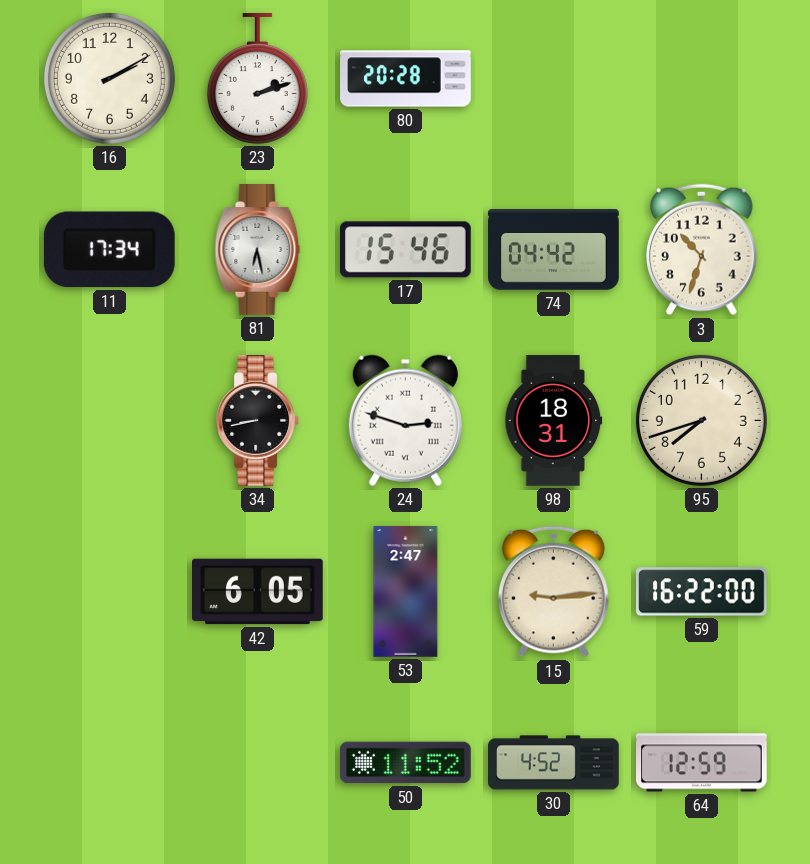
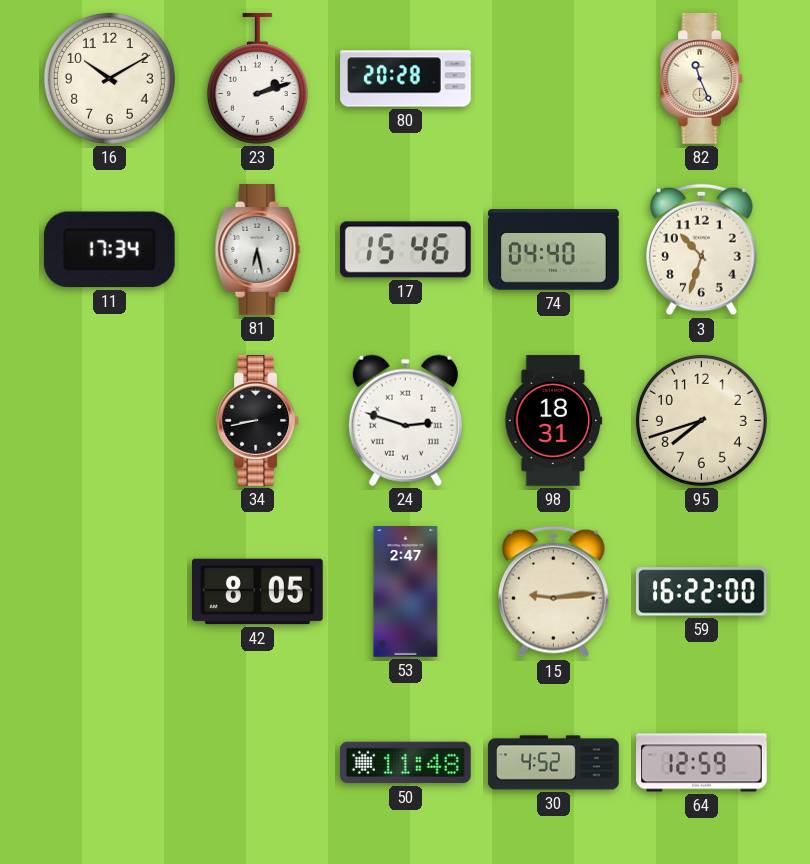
16: 2:10 -> 10:10 (109, 78)
82: none -> 11:26 (701, 79)
74: 04:42 -> 04:40 (554, 250)
42: 6:05 -> 8:05 (258, 592)
50: 11:52 -> 11:48 (406, 763)
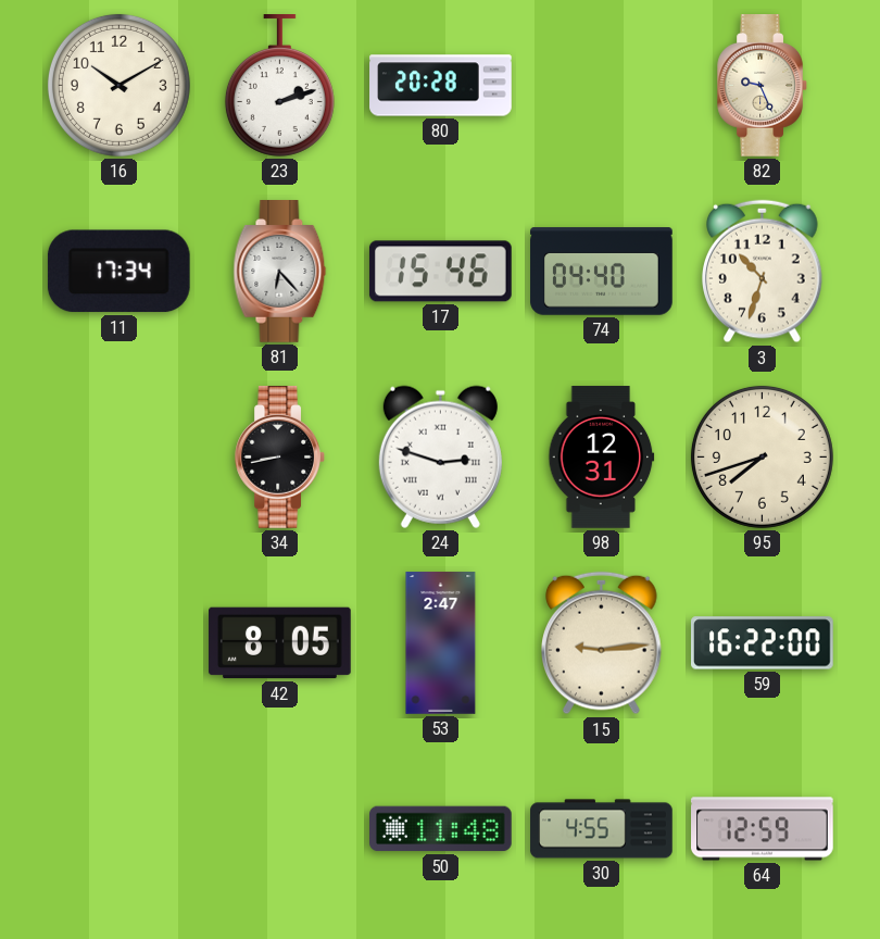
82: 11:26 -> 9:26 (762, 86)
81: 6:28 -> 6:23 (280, 272)
98: 18:31 -> 12:31 (602, 458)
30: 4:52 -> 4:55 (602, 829)
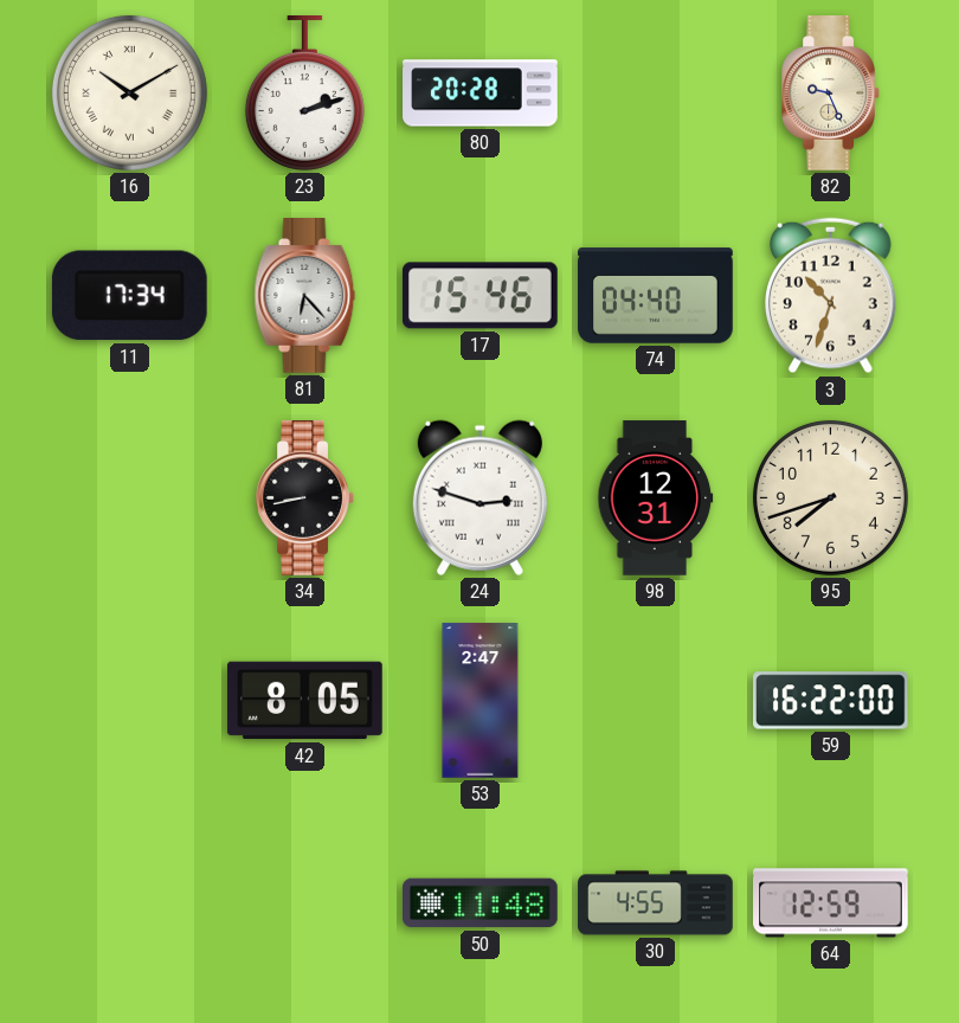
16 numerals: Arabic -> Roman (129, 92)
15: 9:14 -> none (602, 643)
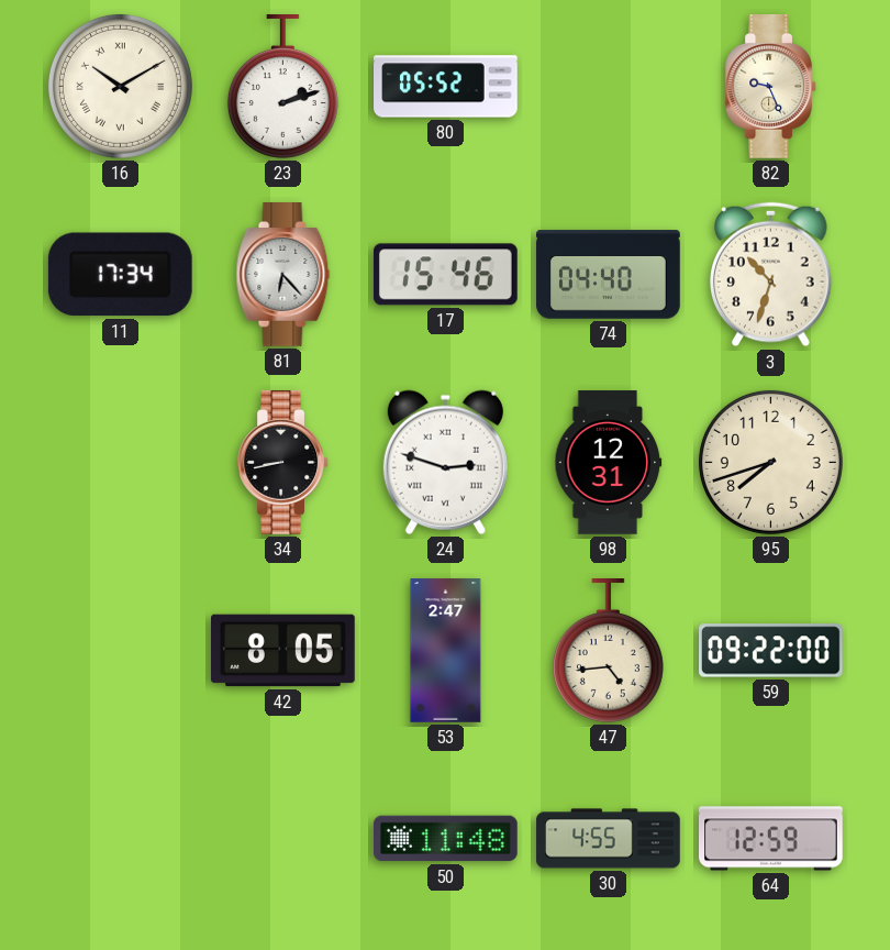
80: 20:28 -> 05:52 (446, 87)
47: none -> 4:44 (608, 651)
59: 16:22 -> 09:22 (771, 651)
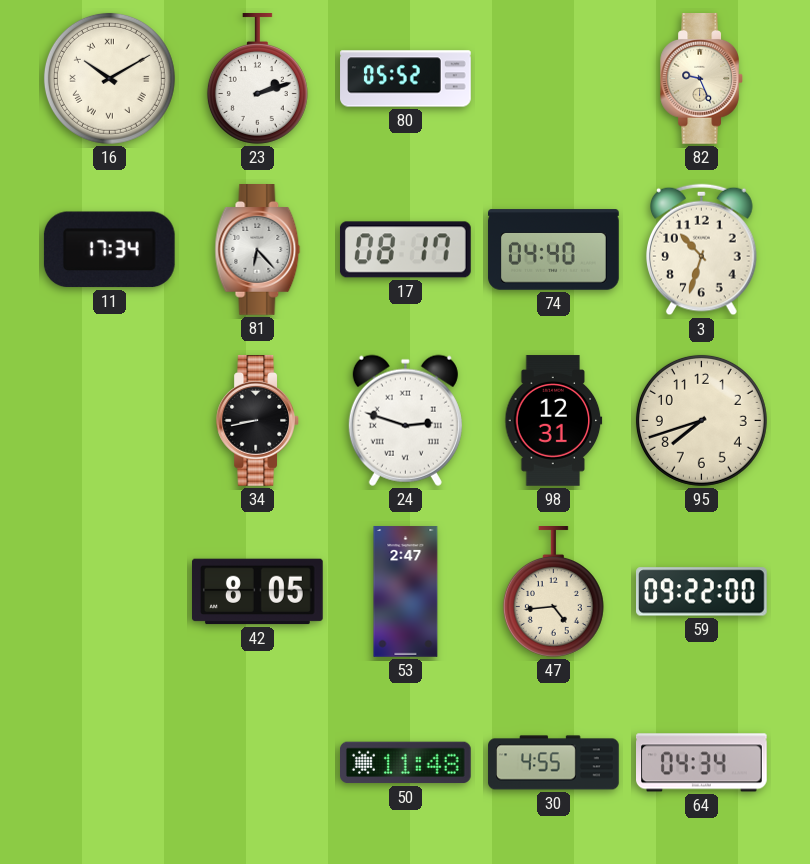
17: 15:46 -> 08:17 (405, 250)
64: 12:59 -> 04:34 (702, 763)
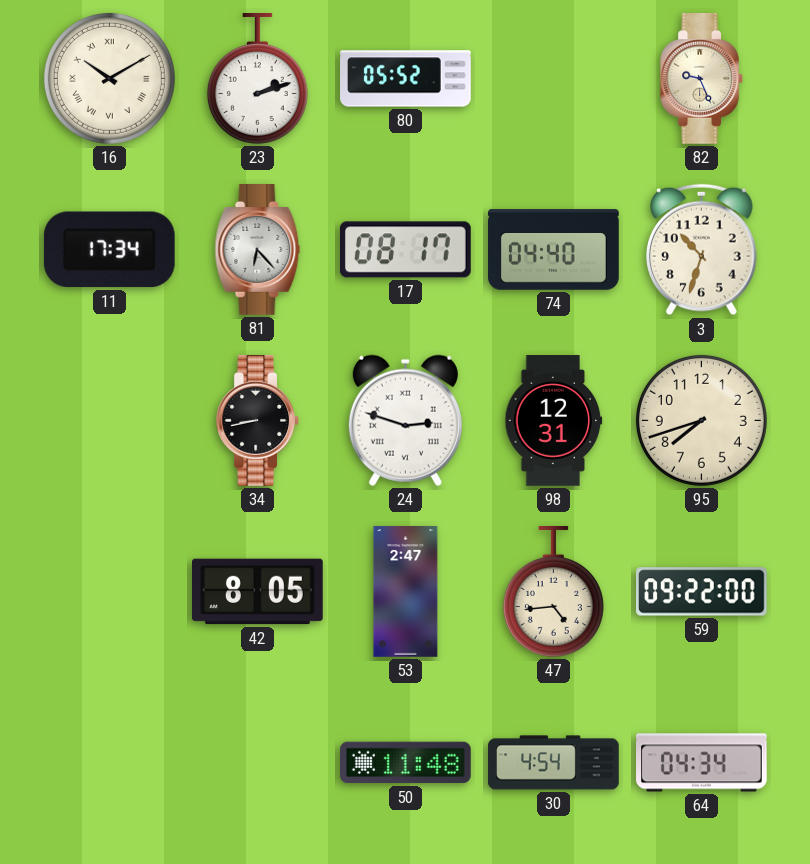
30: 4:55 -> 4:54 (554, 763)
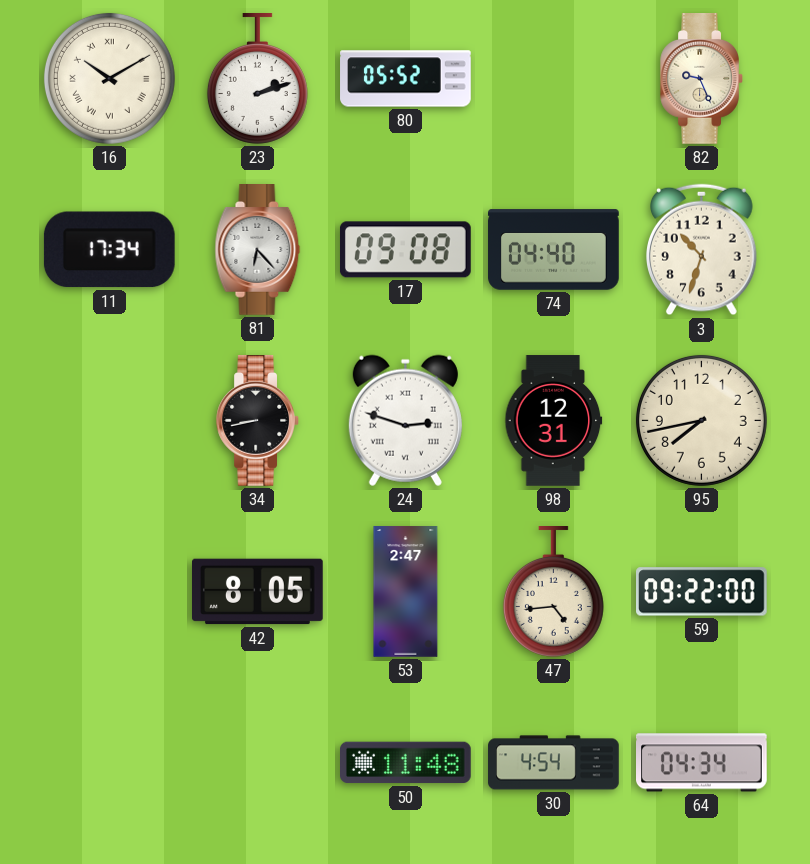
17: 08:17 -> 09:08 (405, 250)
95: 7:42 -> 7:43 (701, 420)
